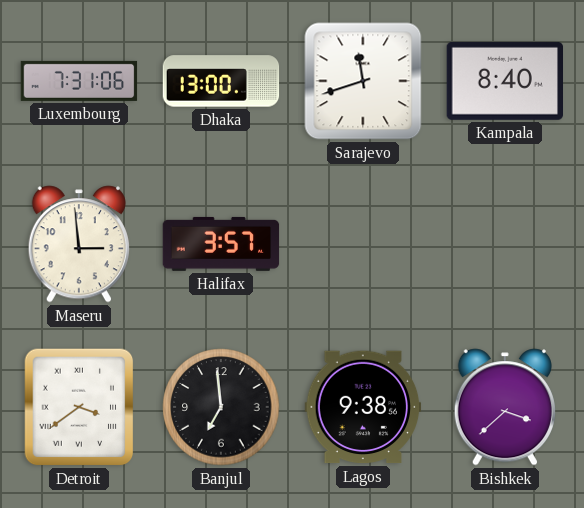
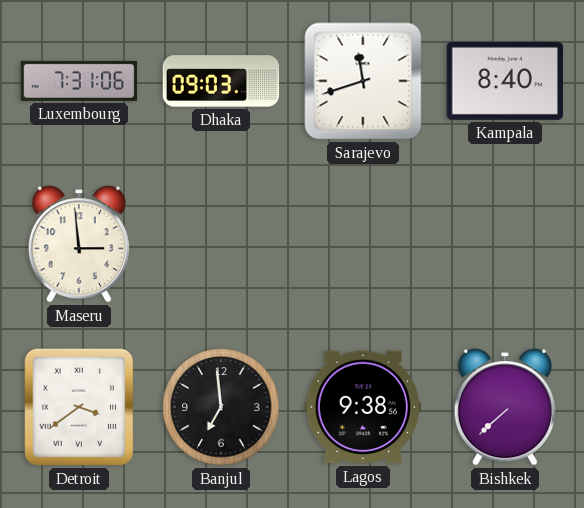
Dhaka: 13:00 -> 09:03 (221, 81)
Halifax: 3:57 -> none (221, 244)
Bishkek: 3:38 -> 7:38 (505, 407)
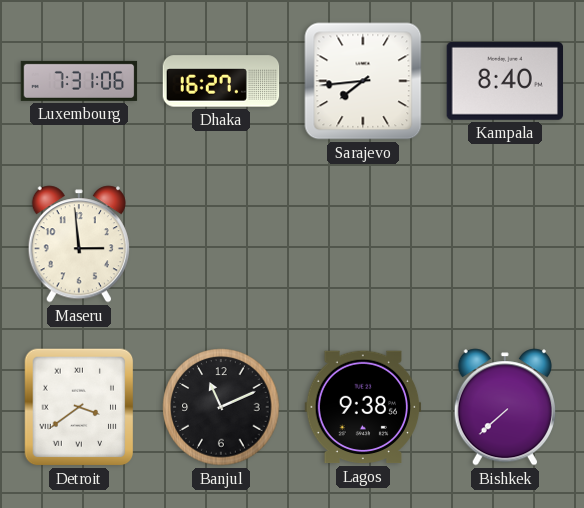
Dhaka: 09:03 -> 16:27 (221, 81)
Sarajevo: 11:42 -> 7:44 (363, 81)
Banjul: 6:59 -> 11:11 (221, 407)
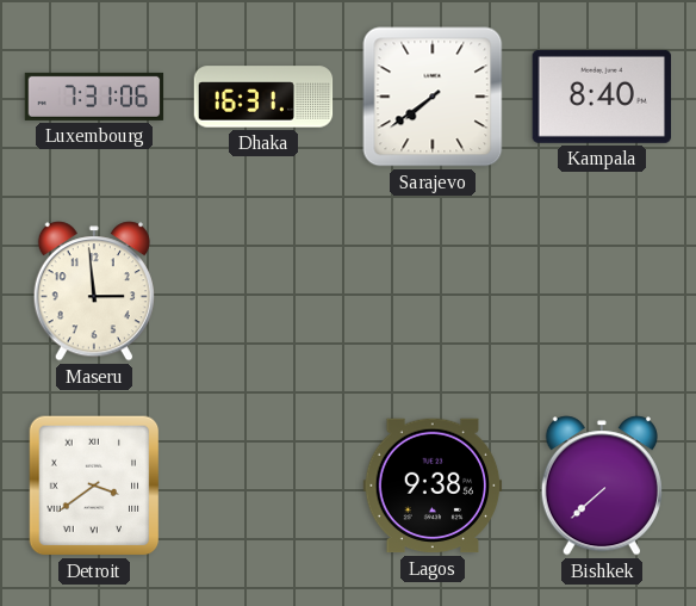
Dhaka: 16:27 -> 16:31 (263, 97)
Sarajevo: 7:44 -> 7:39 (433, 97)
Banjul: 11:11 -> none (221, 407)
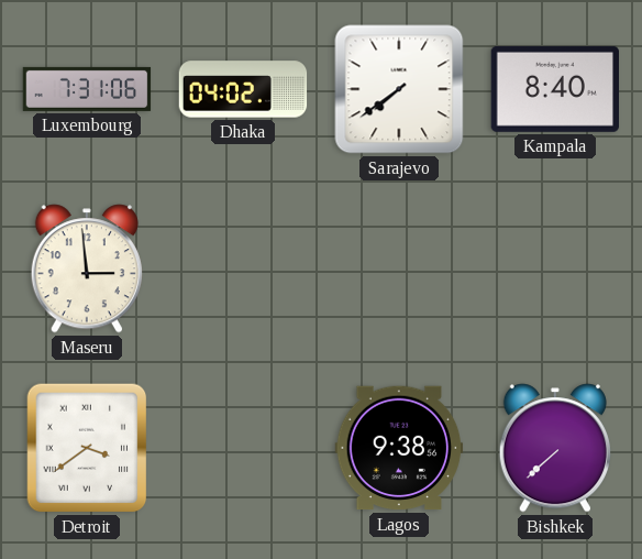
Dhaka: 16:31 -> 04:02 (243, 89)
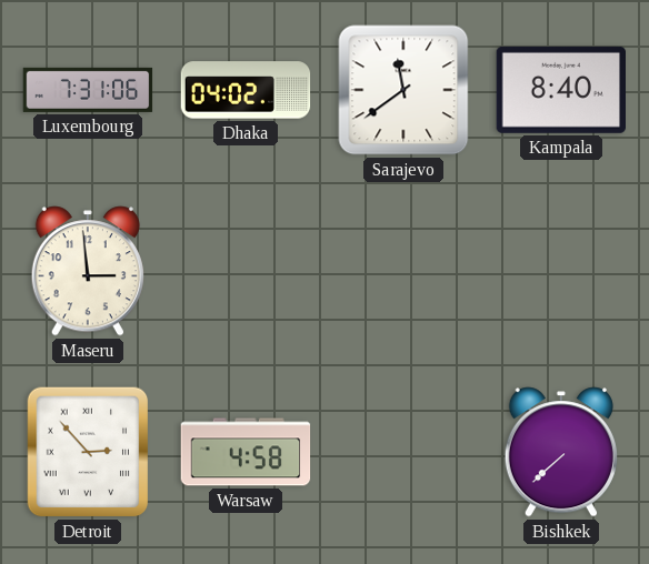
Sarajevo: 7:39 -> 11:39 (403, 90)
Detroit: 3:39 -> 2:53 (88, 452)
Warsaw: none -> 4:58 (246, 452)
Lagos: 9:38 -> none (399, 448)
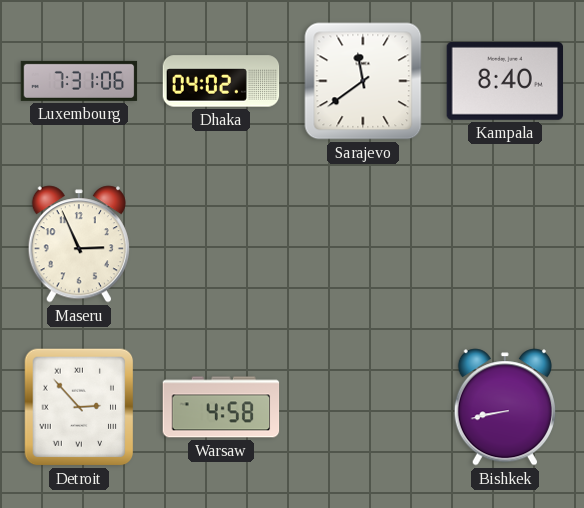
Maseru: 2:59 -> 2:56 (79, 244)
Bishkek: 7:38 -> 8:43 (505, 407)
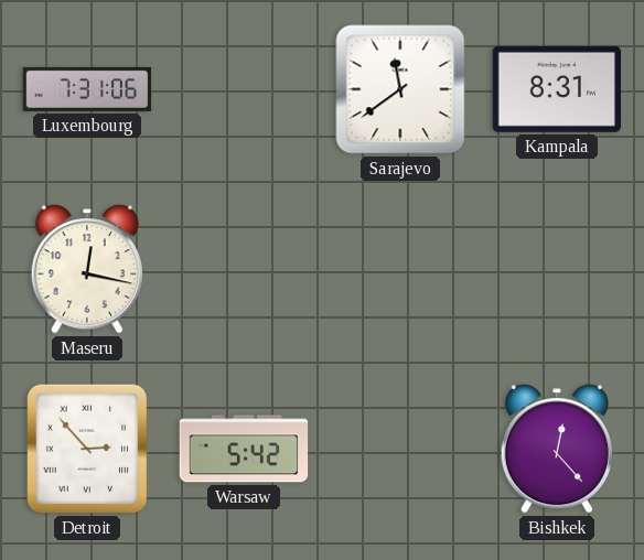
Dhaka: 04:02 -> none (221, 81)
Kampala: 8:40 -> 8:31 (556, 89)
Maseru: 2:56 -> 12:17 (87, 269)
Warsaw: 4:58 -> 5:42 (244, 449)
Bishkek: 8:43 -> 12:23 (557, 449)
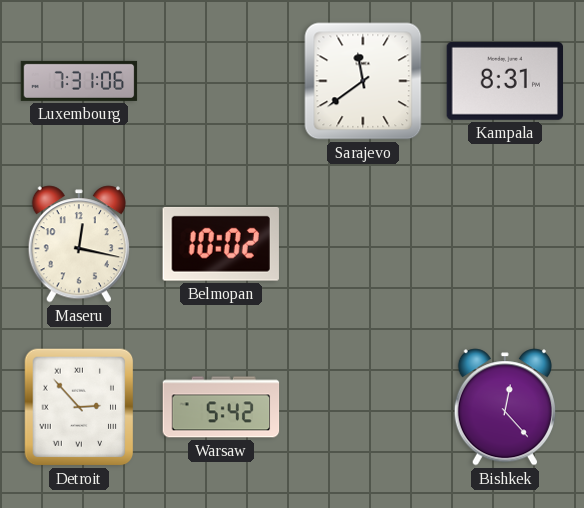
Belmopan: none -> 10:02 (221, 244)
